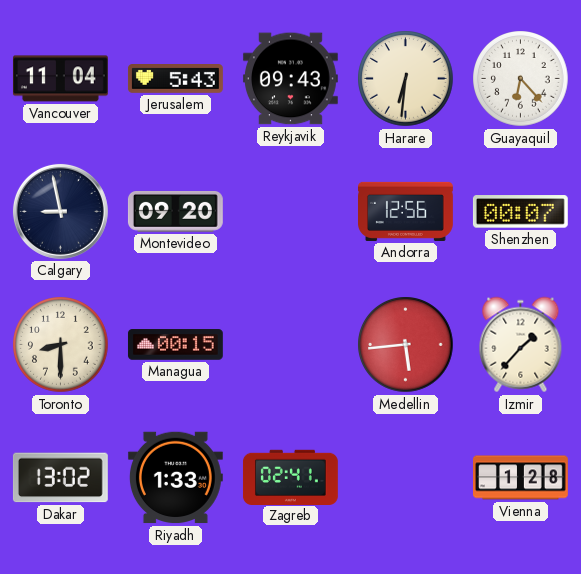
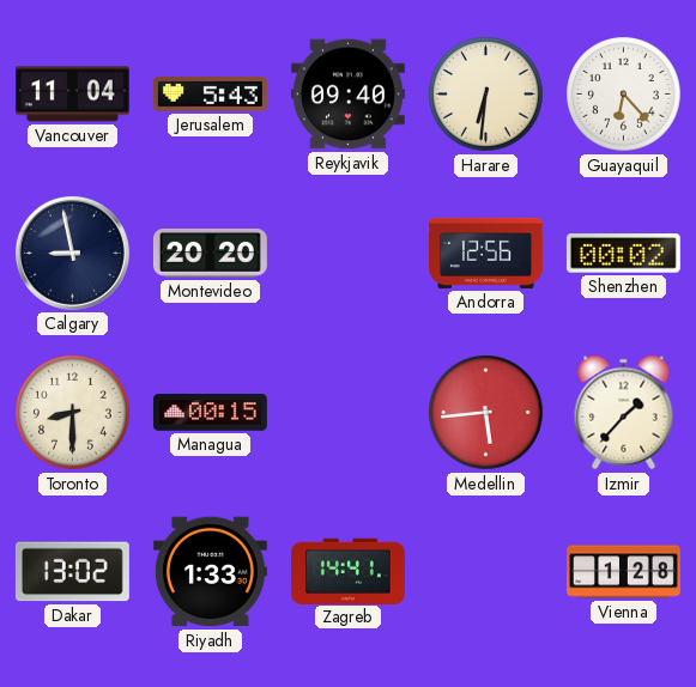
Reykjavik: 09:43 -> 09:40 (347, 95)
Montevideo: 09:20 -> 20:20 (210, 254)
Shenzhen: 00:07 -> 00:02 (623, 254)
Zagreb: 02:41 -> 14:41 (347, 571)
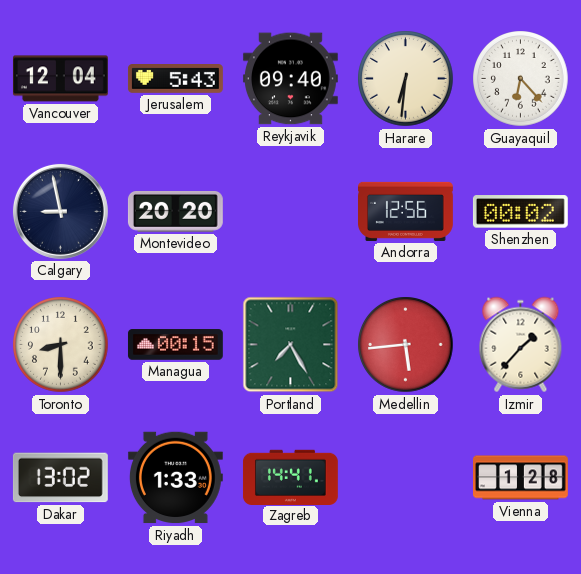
Vancouver: 11:04 -> 12:04 (60, 79)
Portland: none -> 7:25 (291, 345)
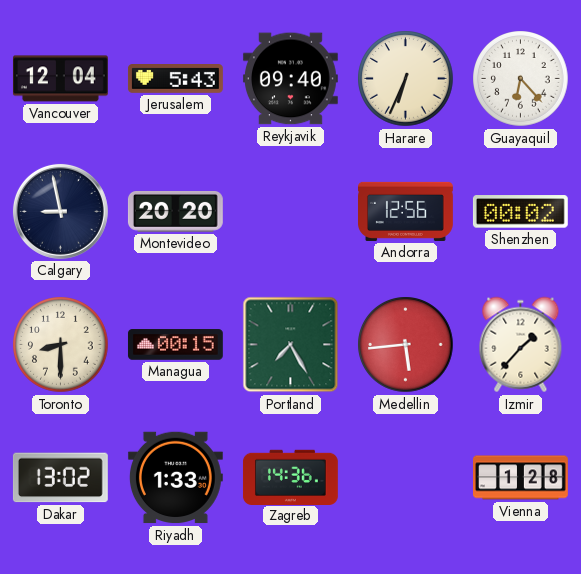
Harare: 6:31 -> 6:34 (406, 79)
Zagreb: 14:41 -> 14:36 (290, 477)
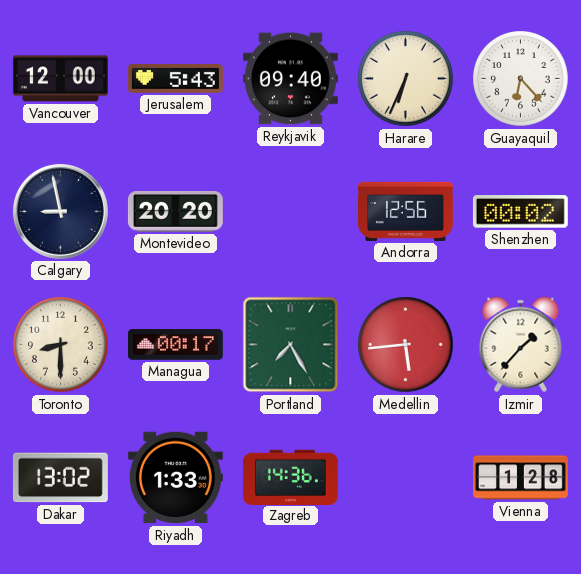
Vancouver: 12:04 -> 12:00 (60, 79)
Managua: 00:15 -> 00:17 (175, 345)
